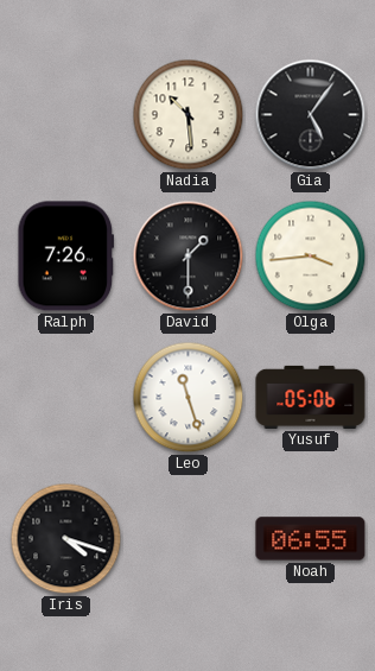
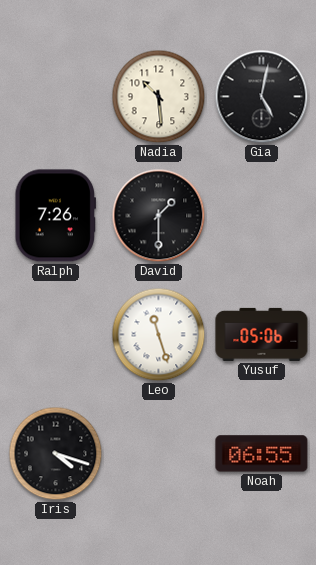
Gia: 5:06 -> 5:02 (262, 97)
Olga: 3:44 -> none (311, 257)
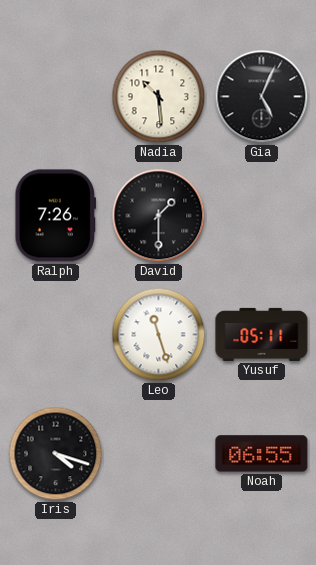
Gia: 5:02 -> 5:04 (262, 97)
Yusuf: 05:06 -> 05:11 (262, 334)
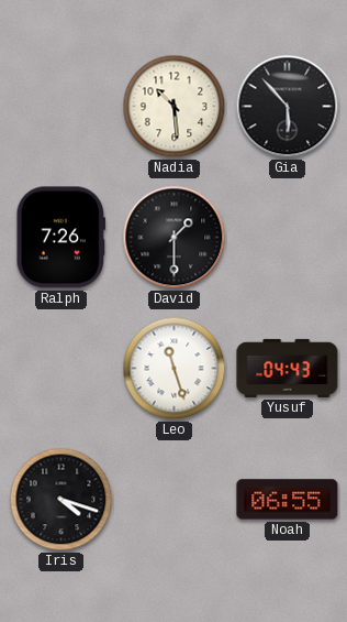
Gia: 5:04 -> 5:53 (288, 107)
Yusuf: 05:11 -> 04:43 (288, 368)
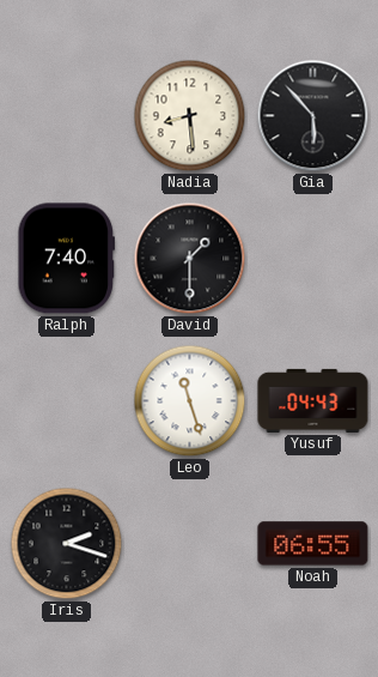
Nadia: 10:29 -> 8:29 (190, 116)
Ralph: 7:26 -> 7:40 (67, 259)
Iris: 4:18 -> 2:18 (67, 544)
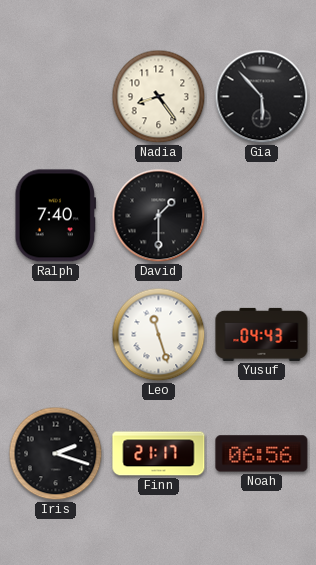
Nadia: 8:29 -> 8:24 (159, 97)
Finn: none -> 21:17 (159, 454)
Noah: 06:55 -> 06:56 (262, 454)
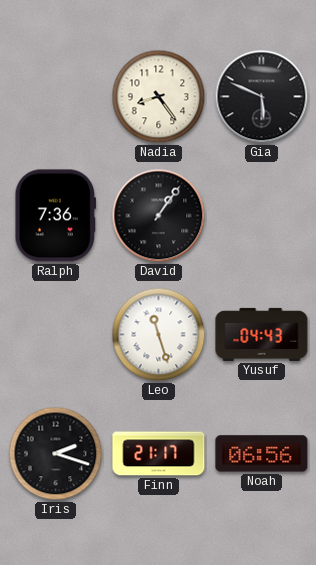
Gia: 5:53 -> 5:49 (262, 97)
Ralph: 7:40 -> 7:36 (56, 216)
David: 1:30 -> 1:06 (159, 216)
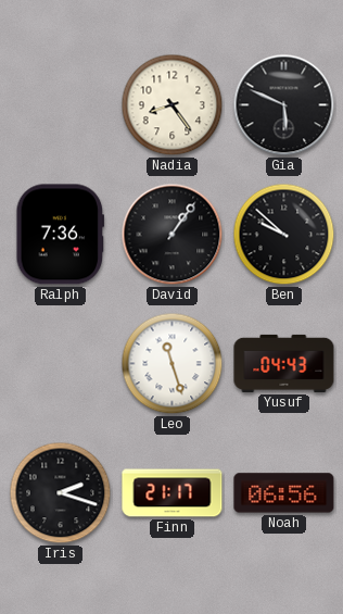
Ben: none -> 9:52 (284, 235)
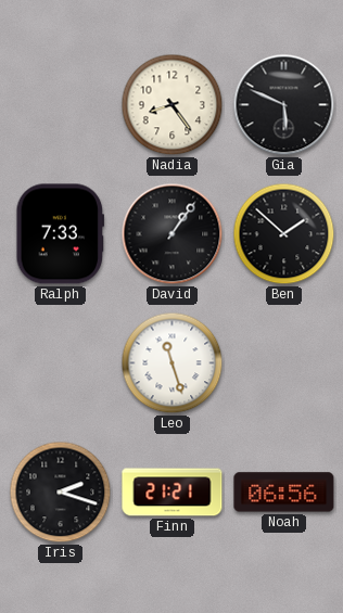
Ralph: 7:36 -> 7:33 (61, 234)
Ben: 9:52 -> 1:52 (284, 234)
Yusuf: 04:43 -> none (284, 363)
Finn: 21:17 -> 21:21 (173, 493)
